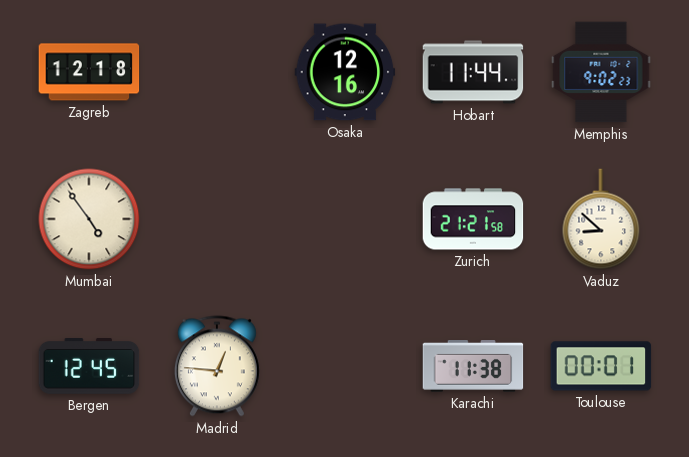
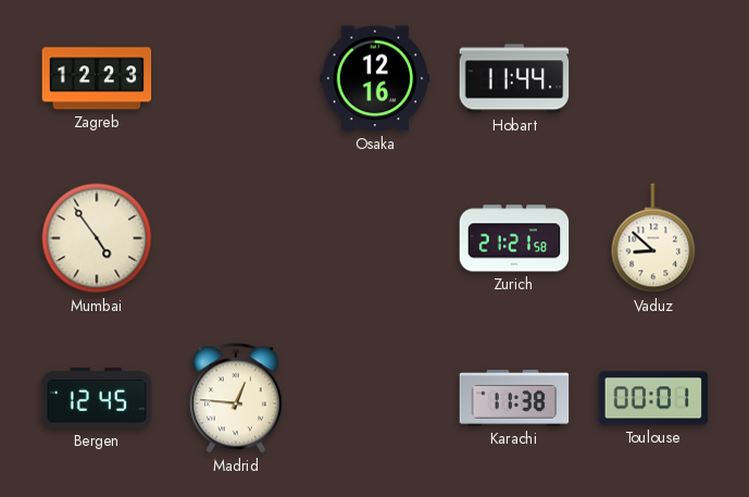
Zagreb: 12:18 -> 12:23 (97, 78)
Memphis: 9:02 -> none (601, 72)
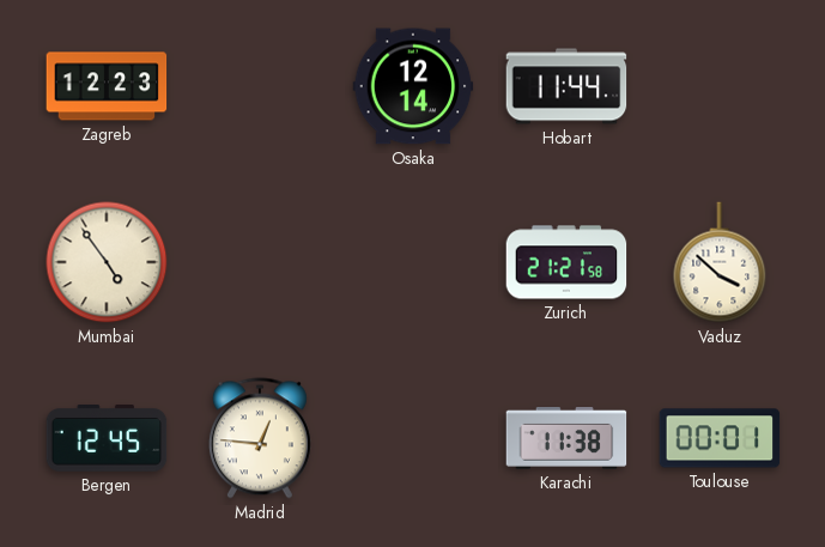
Osaka: 12:16 -> 12:14 (413, 86)
Vaduz: 8:52 -> 3:52 (720, 262)
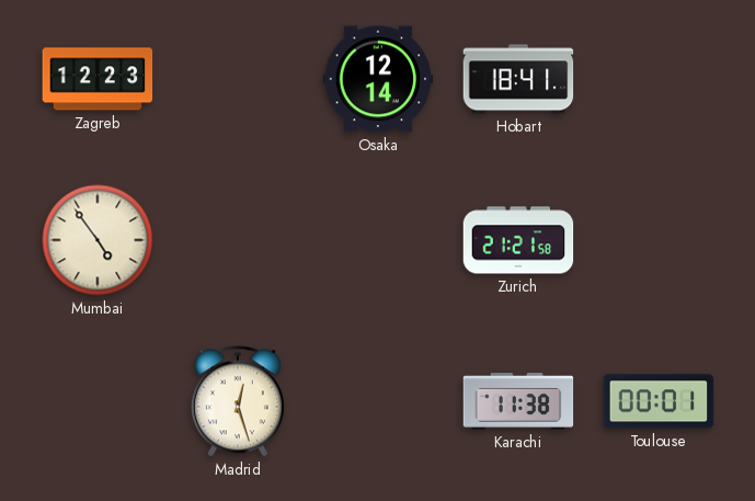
Hobart: 11:44 -> 18:41 (518, 79)
Vaduz: 3:52 -> none (720, 262)
Bergen: 12:45 -> none (107, 439)
Madrid: 12:46 -> 12:27 (238, 401)
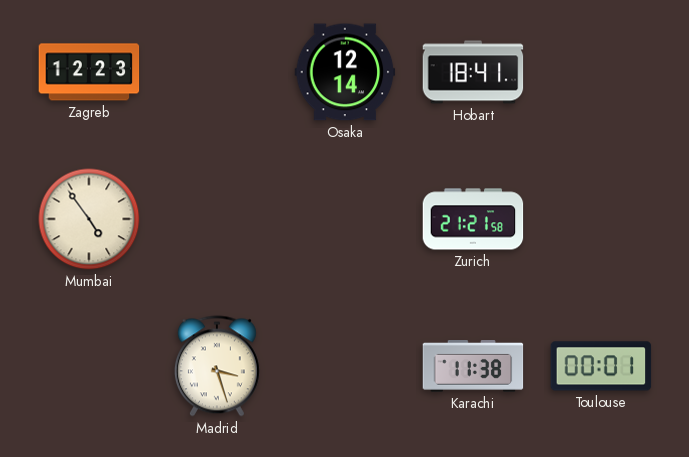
Madrid: 12:27 -> 3:27 (217, 366)
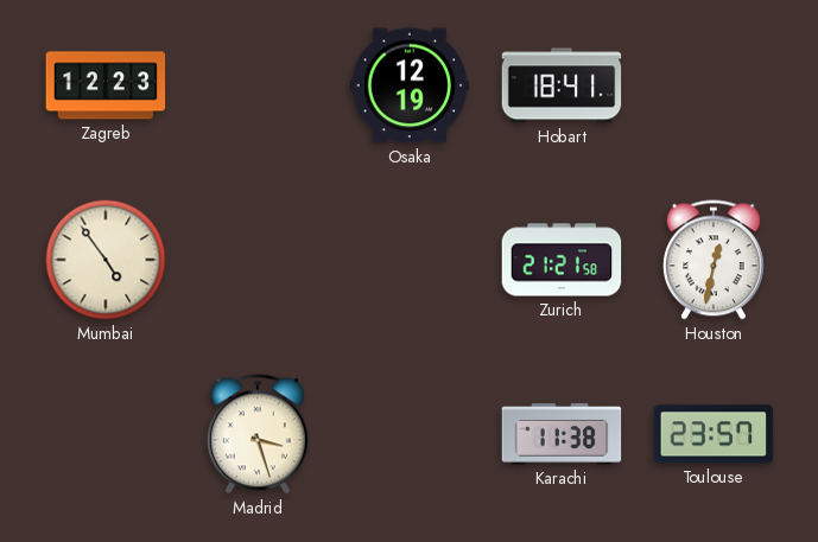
Osaka: 12:14 -> 12:19 (410, 85)
Houston: none -> 12:32 (714, 260)
Toulouse: 00:01 -> 23:57 (714, 434)
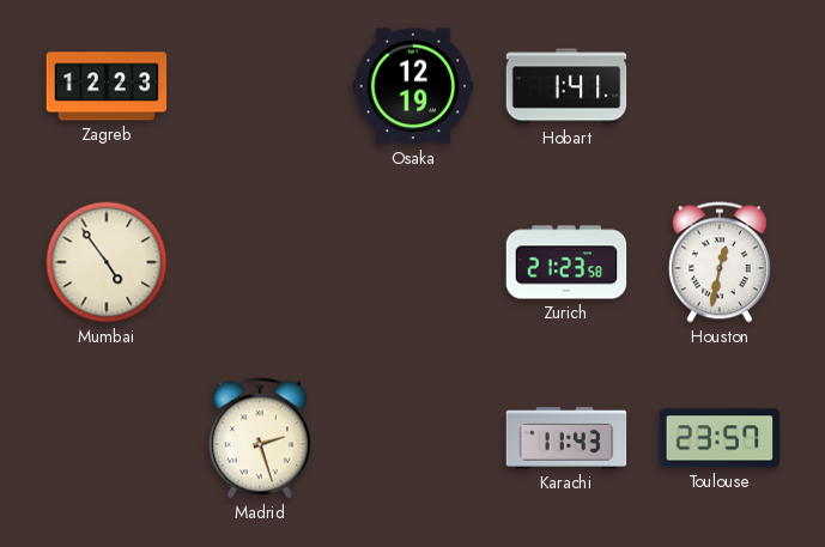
Hobart: 18:41 -> 1:41 (566, 86)
Zurich: 21:21 -> 21:23 (566, 262)
Madrid: 3:27 -> 2:27 (260, 438)
Karachi: 11:38 -> 11:43 (566, 439)
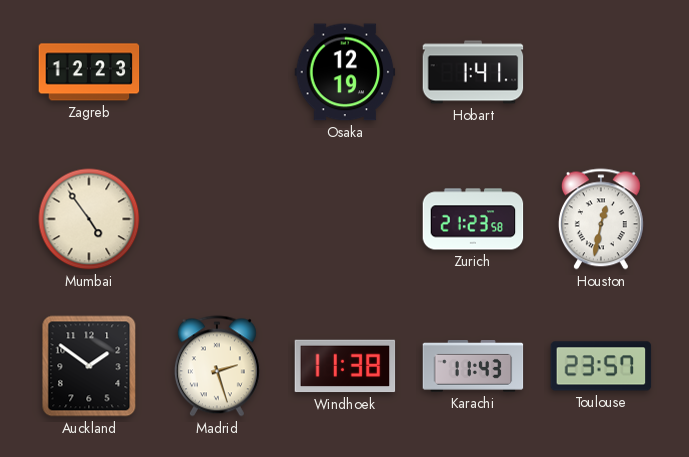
Auckland: none -> 1:51 (89, 366)
Windhoek: none -> 11:38 (345, 366)
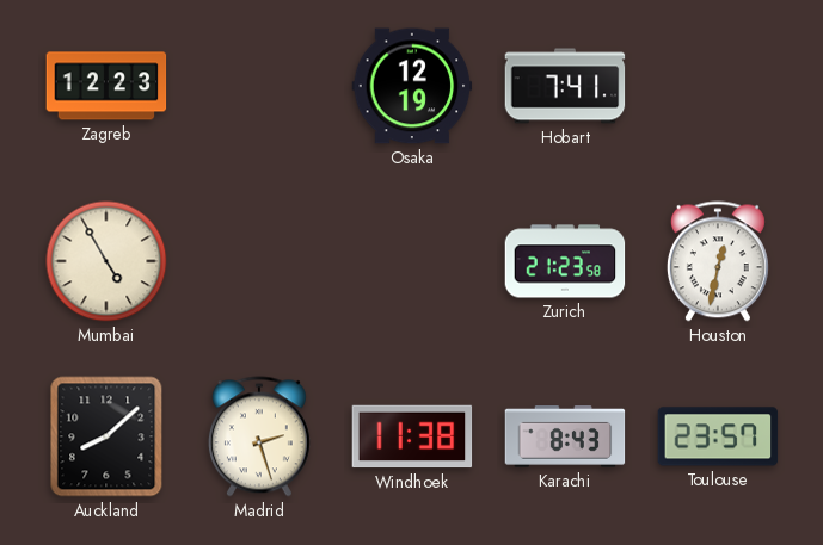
Hobart: 1:41 -> 7:41 (565, 86)
Mumbai: 4:54 -> 4:55 (106, 261)
Auckland: 1:51 -> 8:08 (106, 436)
Karachi: 11:43 -> 8:43 (565, 438)
